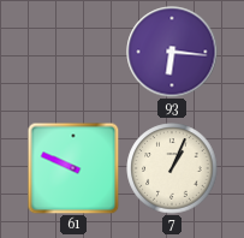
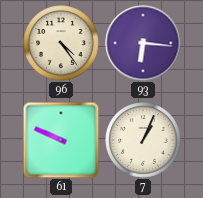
96: none -> 4:24 (61, 43)
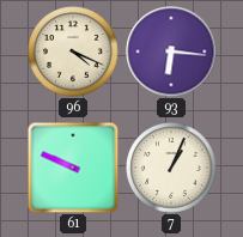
96: 4:24 -> 4:19 (73, 51)
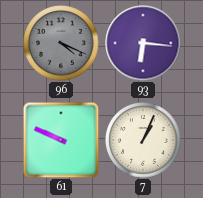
96 dial: cream -> grey (61, 43)
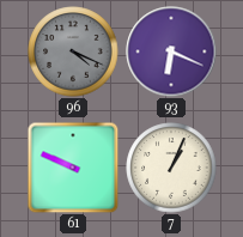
93: 6:16 -> 6:19 (171, 51)
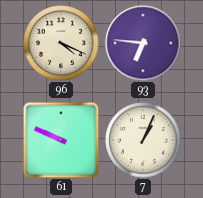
96 dial: grey -> cream (61, 43)
93: 6:19 -> 6:46 (143, 43)
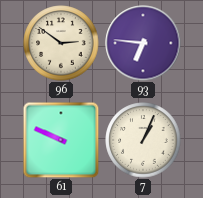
96: 4:19 -> 2:51 (61, 43)
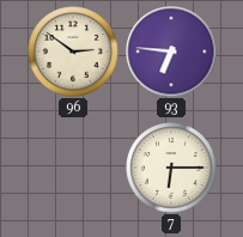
61: 9:49 -> none (61, 140)
7: 1:04 -> 6:15 (171, 168)
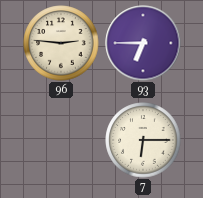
96: 2:51 -> 2:46 (61, 43)
93: 6:46 -> 6:45 (143, 43)
